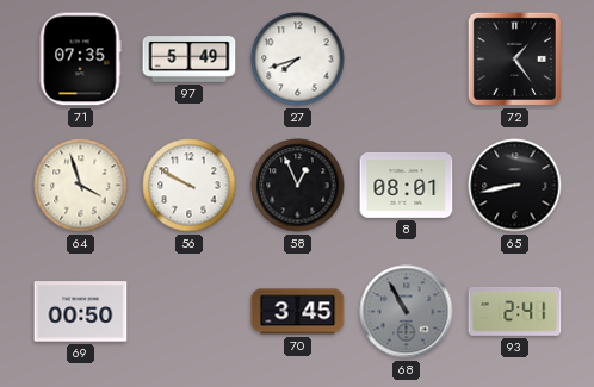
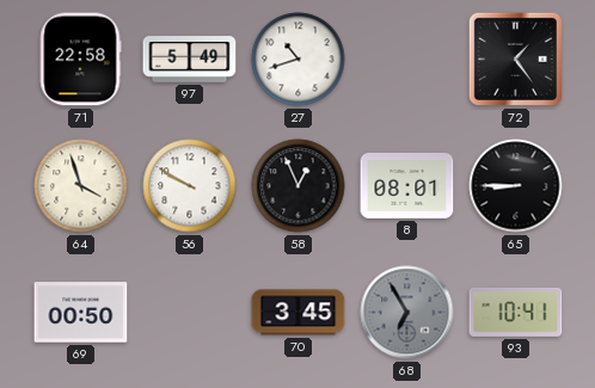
71: 07:35 -> 22:58 (80, 60)
27: 7:42 -> 10:42 (299, 60)
65: 8:43 -> 8:45 (516, 186)
68: 10:55 -> 6:55 (407, 313)
93: 2:41 -> 10:41 (516, 312)
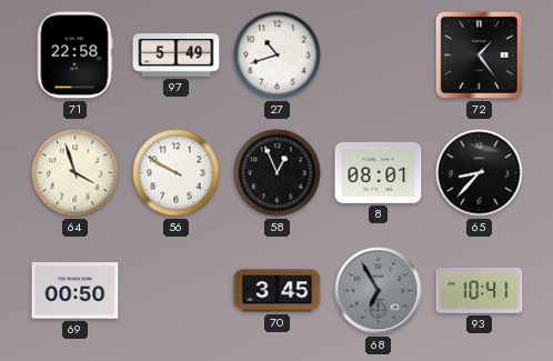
65: 8:45 -> 8:37 (480, 173)
